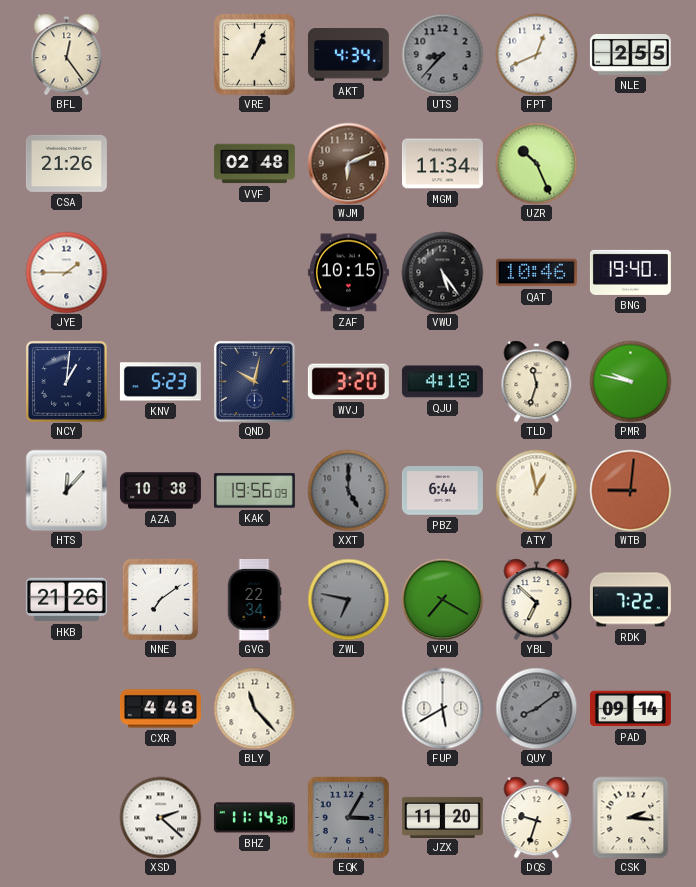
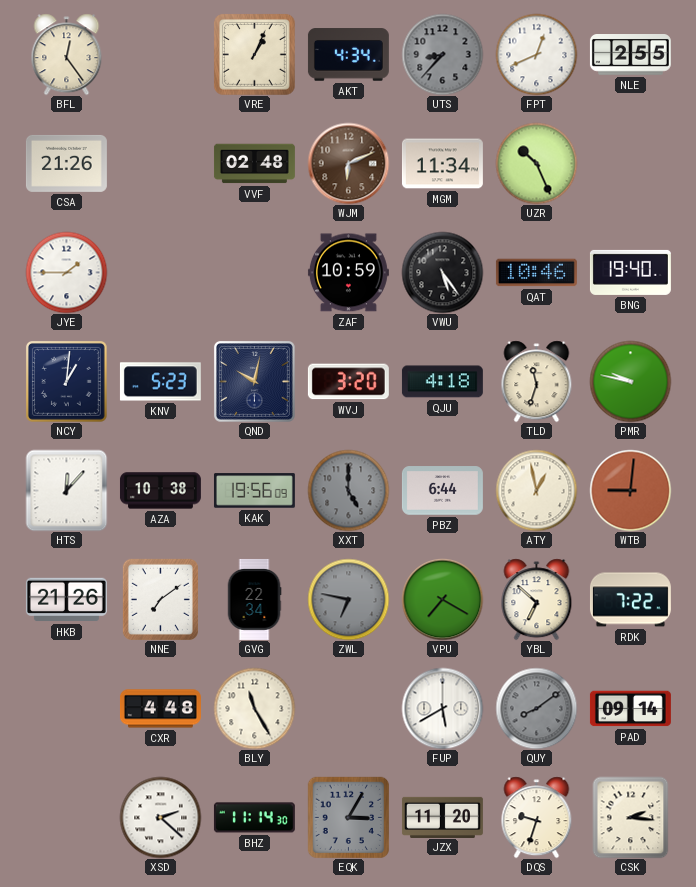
ZAF: 10:15 -> 10:59 (348, 273)
BLY: 11:23 -> 11:25 (254, 708)
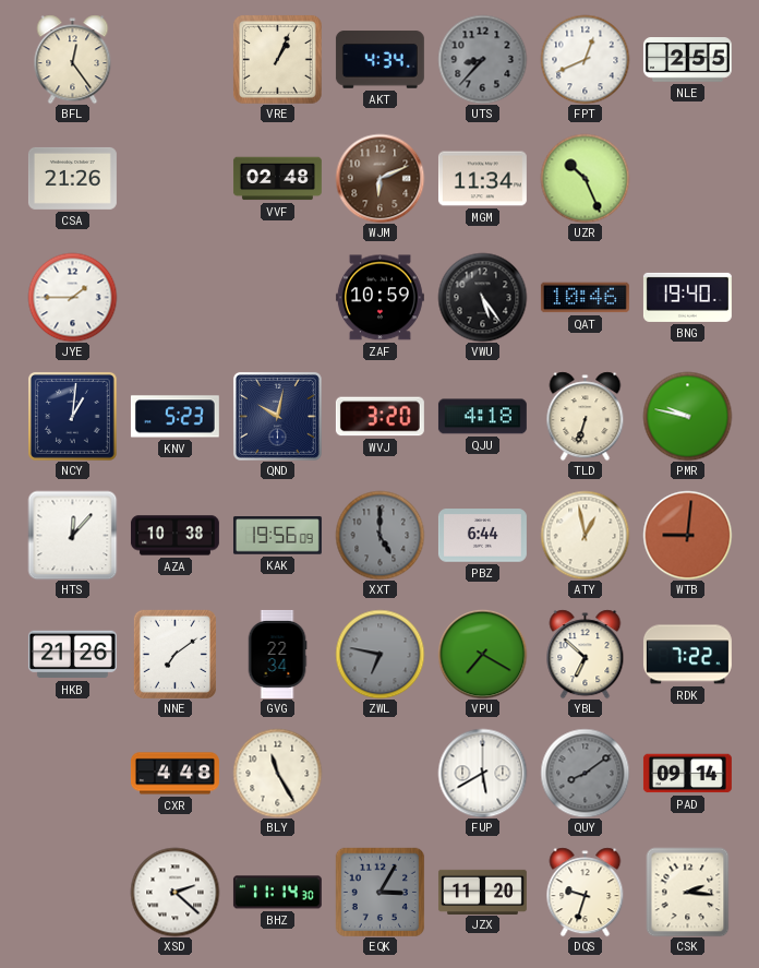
TLD: 11:33 -> 6:33 (586, 416)
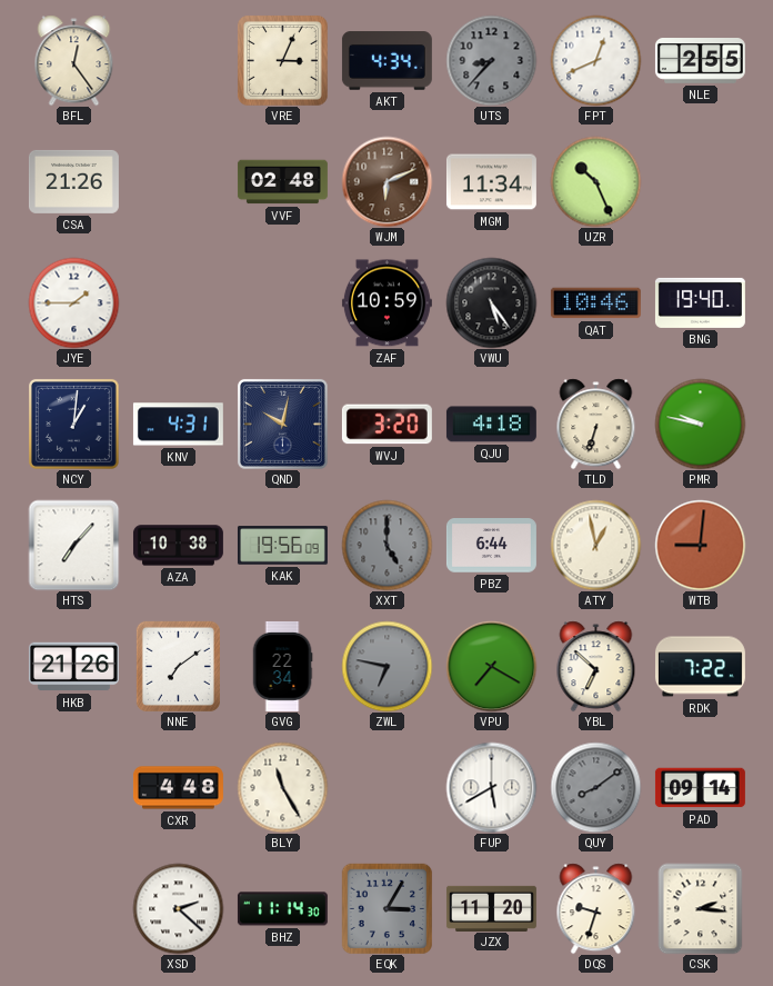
VRE: 1:04 -> 3:04 (282, 60)
KNV: 5:23 -> 4:31 (178, 425)
HTS: 12:07 -> 7:07 (73, 545)
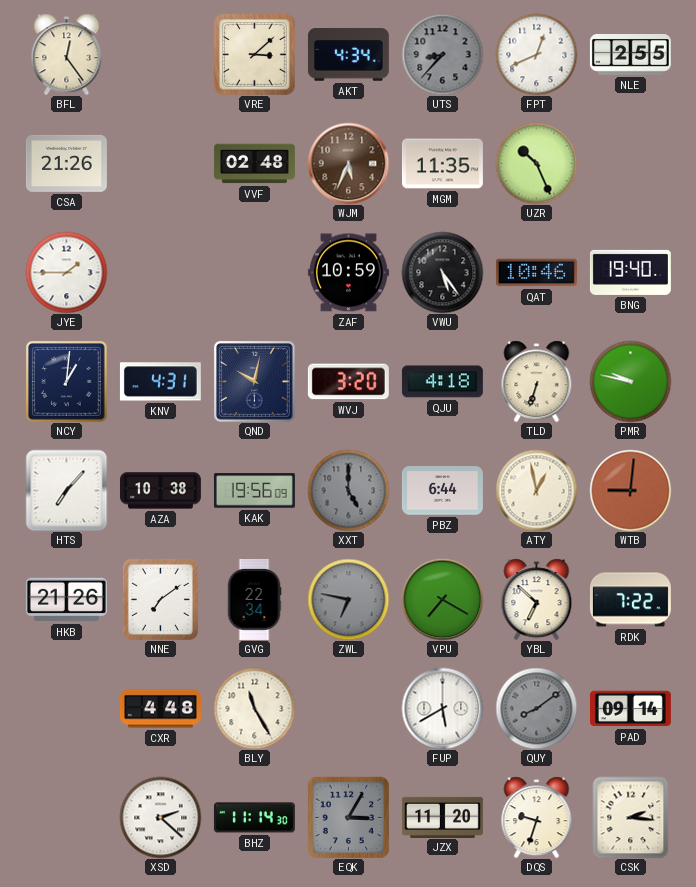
VRE: 3:04 -> 3:08 (254, 54)
WJM: 6:11 -> 5:34 (348, 163)
MGM: 11:34 -> 11:35 (442, 164)
